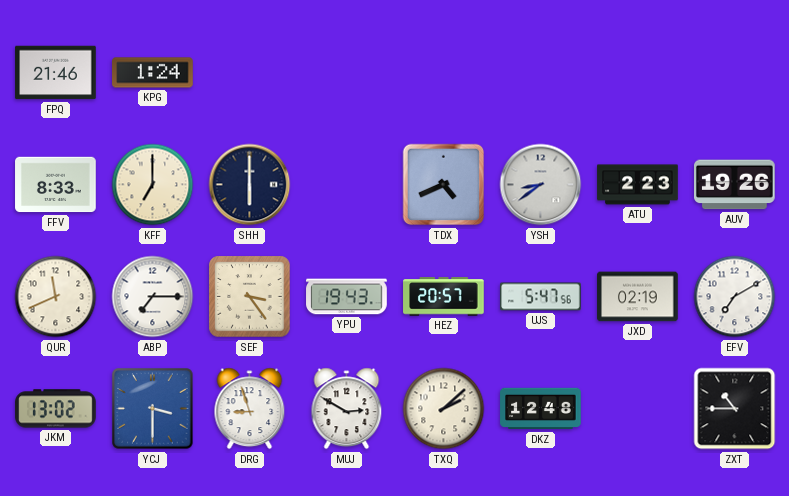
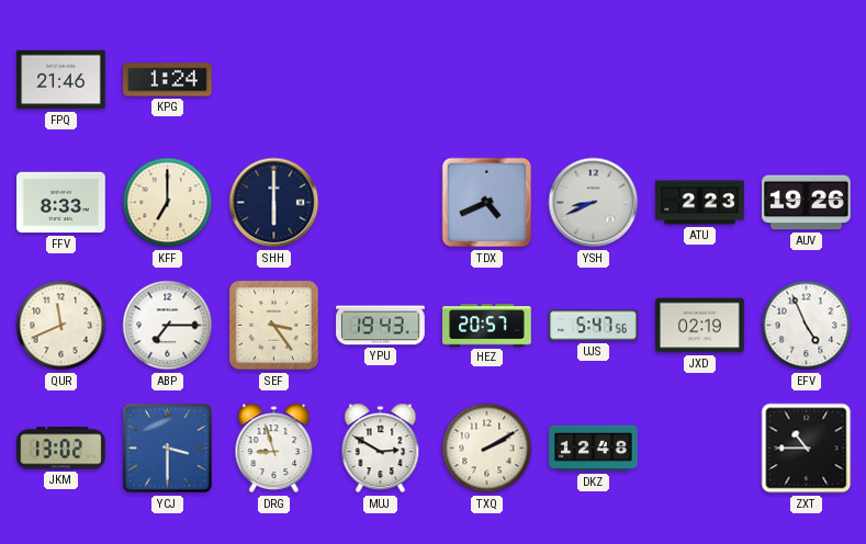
YSH: 8:39 -> 8:41 (594, 203)
EFV: 7:10 -> 4:56 (807, 326)
TXQ: 2:08 -> 2:10 (487, 449)
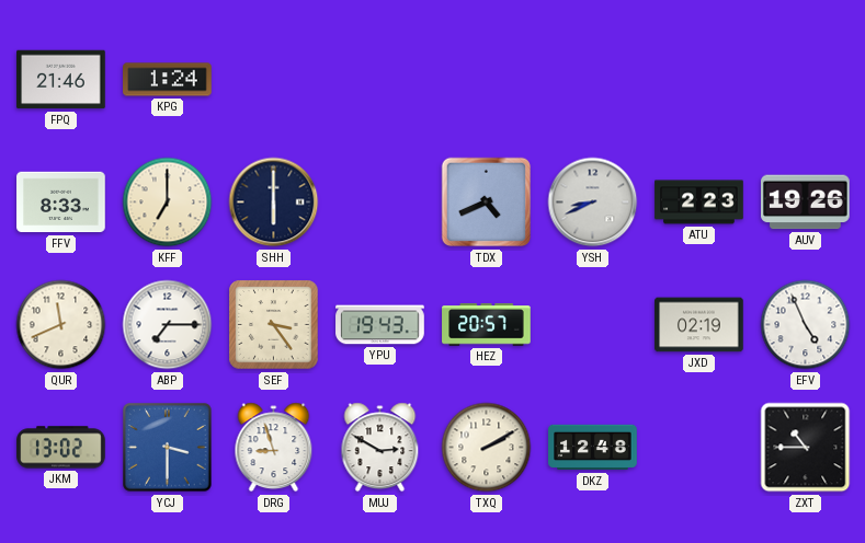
UJS: 5:47 -> none (594, 326)
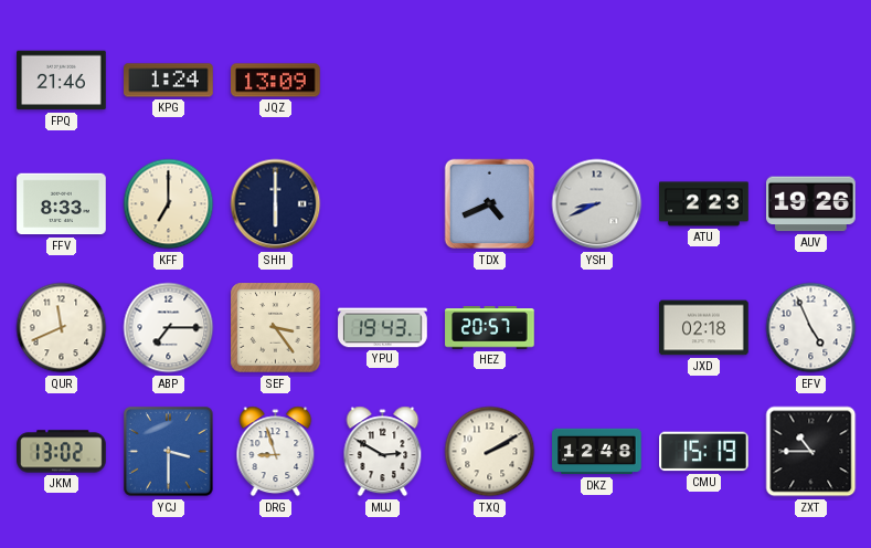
JQZ: none -> 13:09 (276, 81)
JXD: 02:19 -> 02:18 (704, 328)
CMU: none -> 15:19 (704, 452)
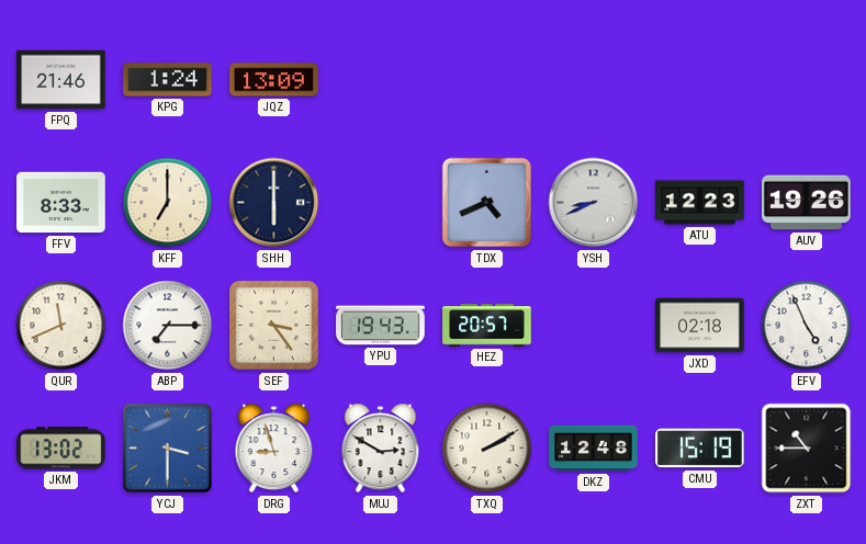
ATU: 2:23 -> 12:23 (700, 203)
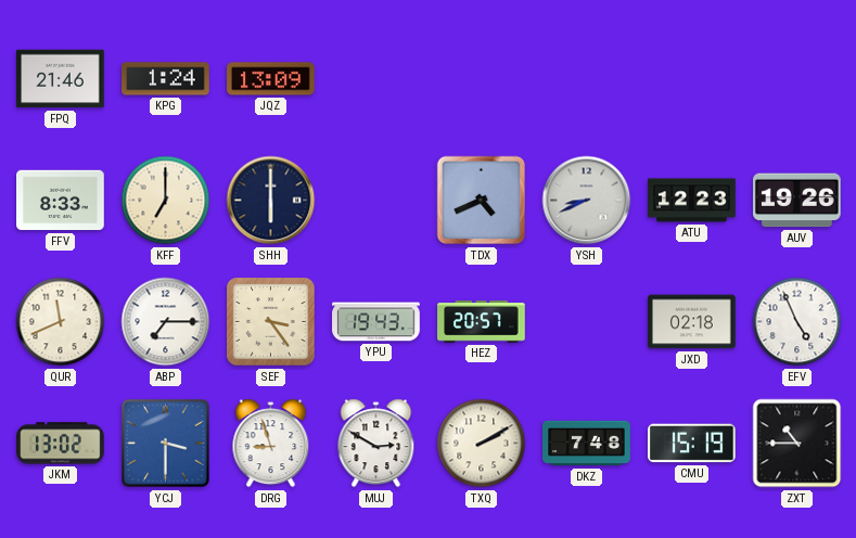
DKZ: 12:48 -> 7:48 (587, 444)
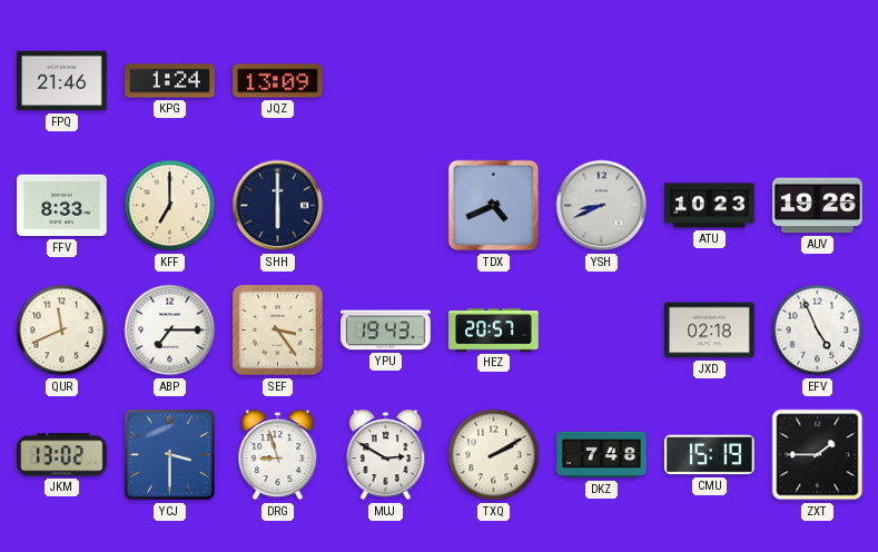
ATU: 12:23 -> 10:23 (710, 206)
ZXT: 10:45 -> 1:45 (818, 455)
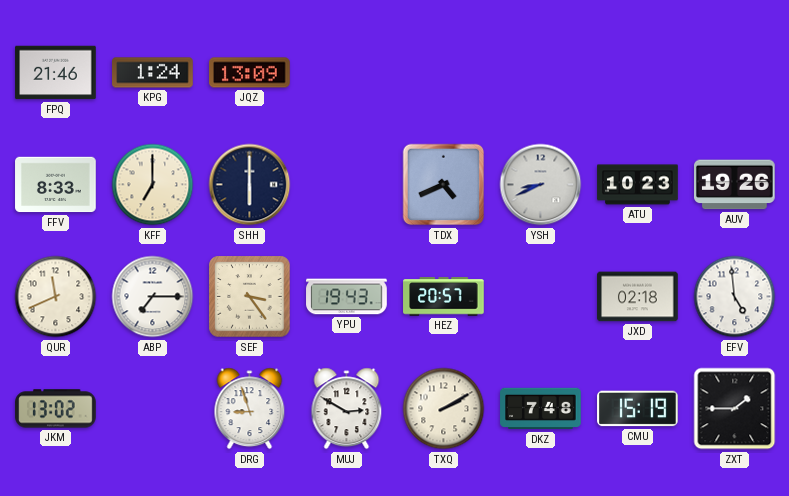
EFV: 4:56 -> 4:59 (735, 297)
YCJ: 3:30 -> none (170, 455)
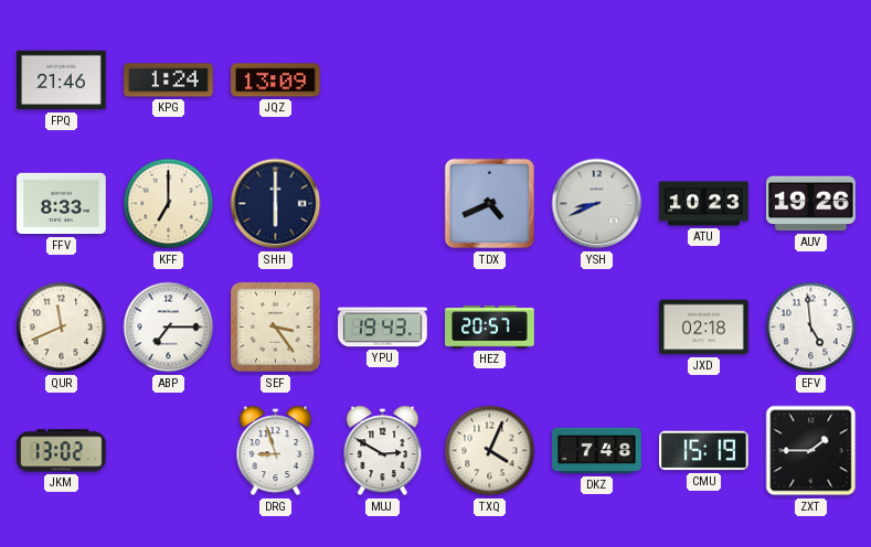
TXQ: 2:10 -> 4:04 (490, 451)
